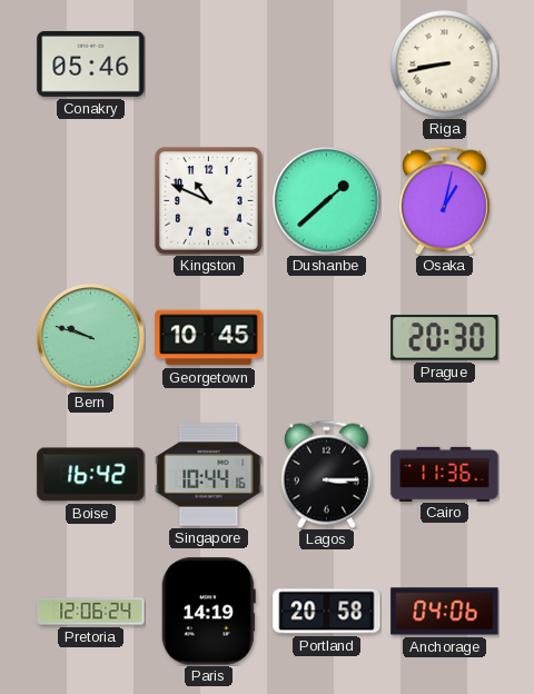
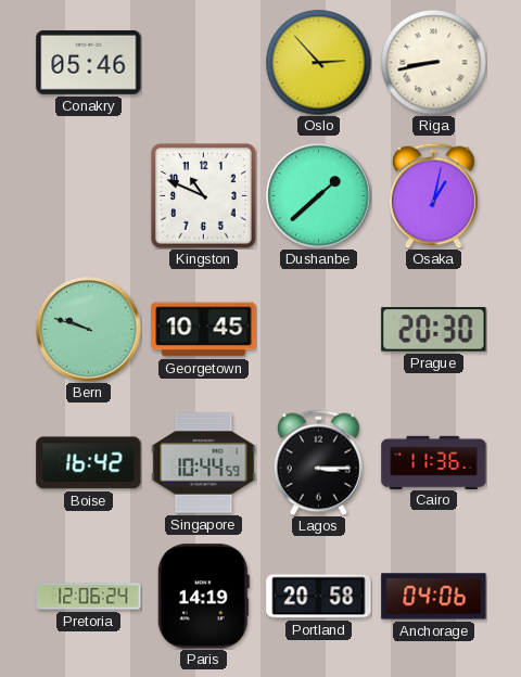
Oslo: none -> 2:53 (318, 62)
Singapore: 10:44:16 -> 10:44:59 (204, 463)
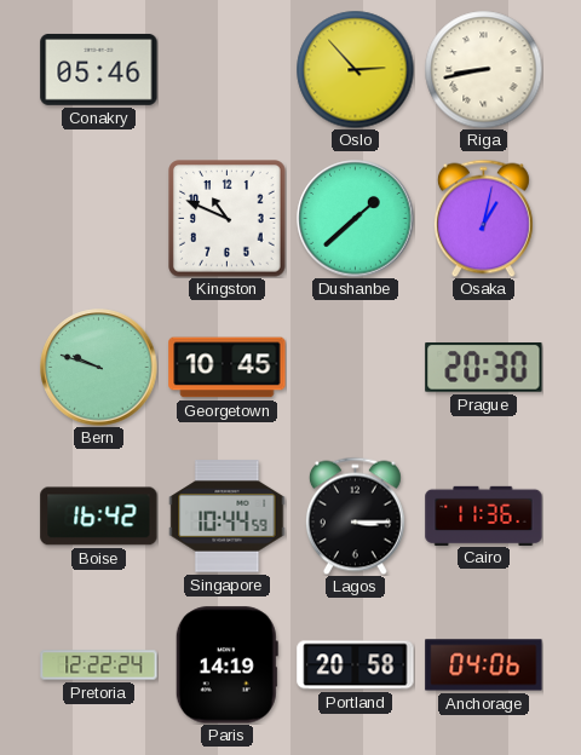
Pretoria: 12:06 -> 12:22 (99, 665)
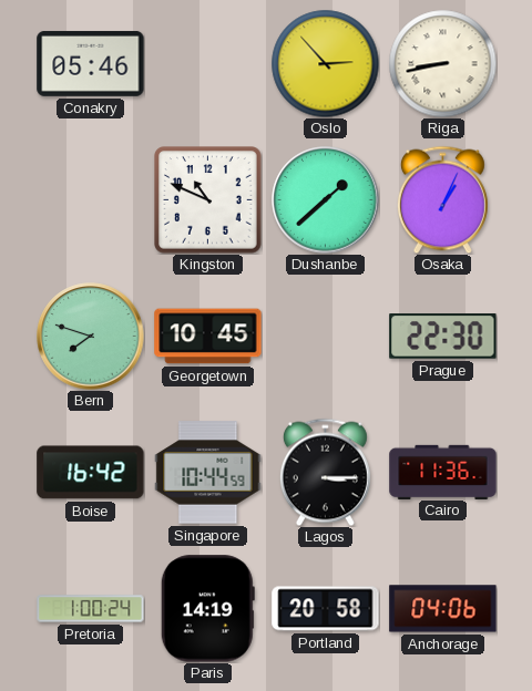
Osaka: 1:02 -> 1:04 (442, 199)
Bern: 9:48 -> 7:48 (91, 337)
Prague: 20:30 -> 22:30 (443, 337)
Pretoria: 12:22 -> 1:00 (91, 609)
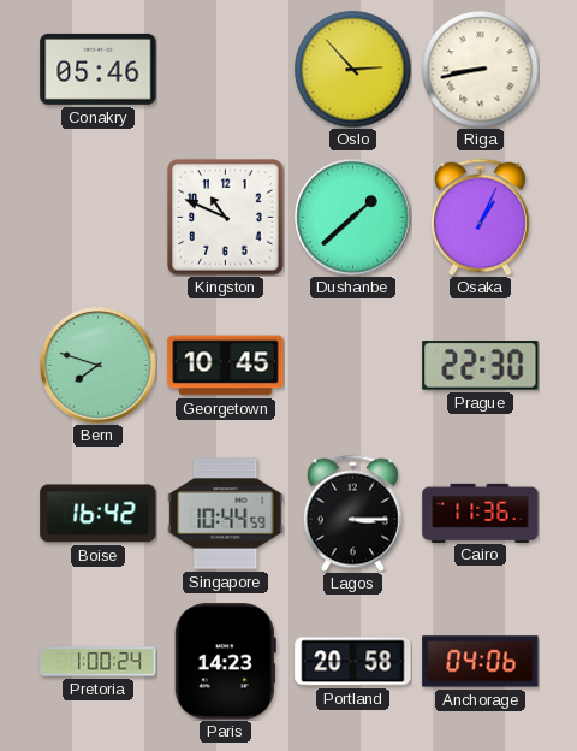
Paris: 14:19 -> 14:23 (225, 662)
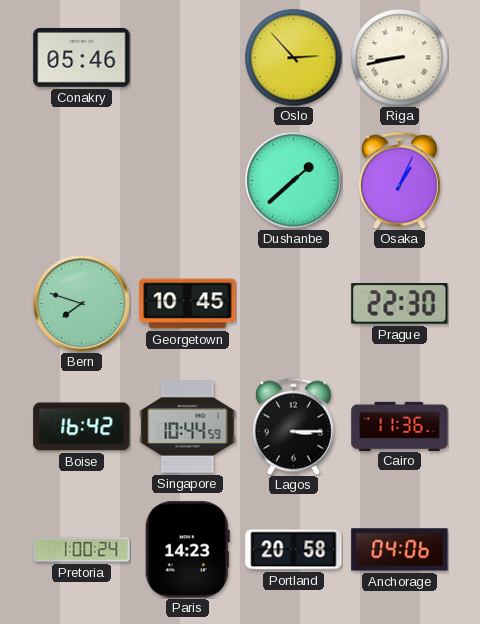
Kingston: 10:49 -> none (226, 218)
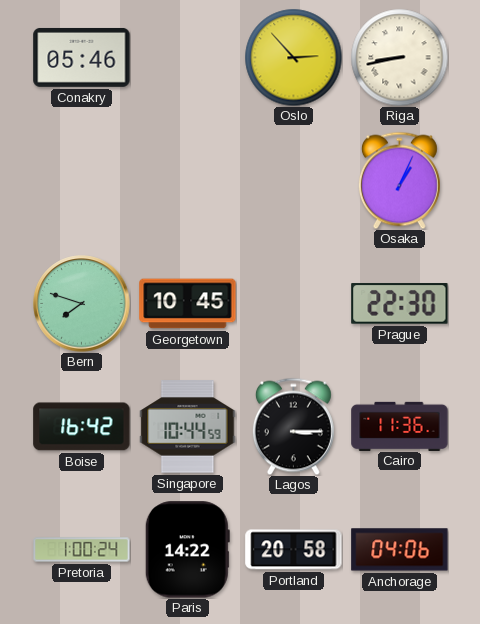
Dushanbe: 1:38 -> none (294, 181)
Paris: 14:23 -> 14:22 (187, 550)
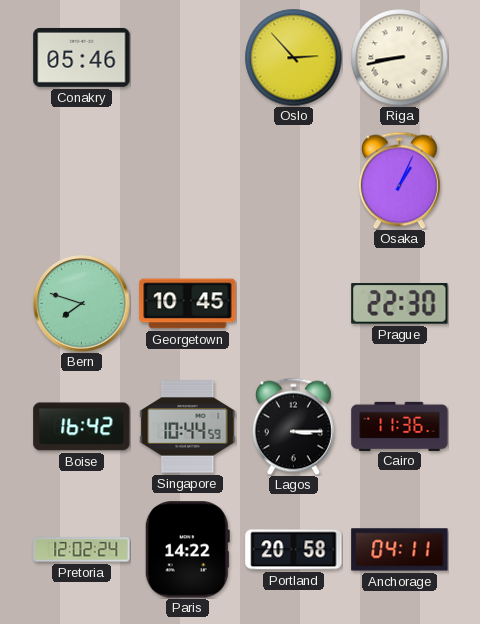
Pretoria: 1:00 -> 12:02 (82, 550)
Anchorage: 04:06 -> 04:11 (400, 550)
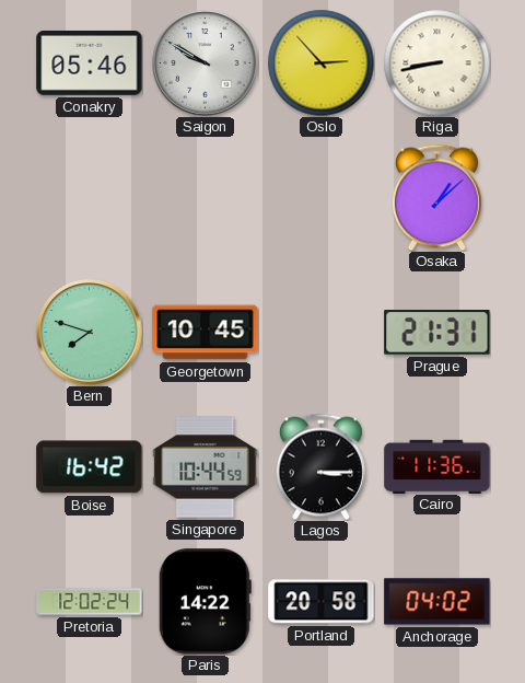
Saigon: none -> 9:50 (206, 63)
Osaka: 1:04 -> 1:08 (436, 197)
Prague: 22:30 -> 21:31 (437, 333)
Anchorage: 04:11 -> 04:02 (437, 602)
